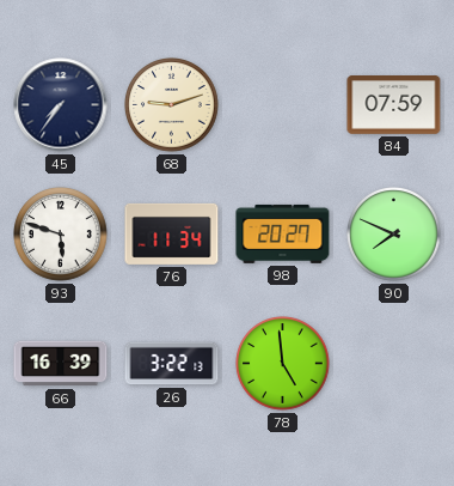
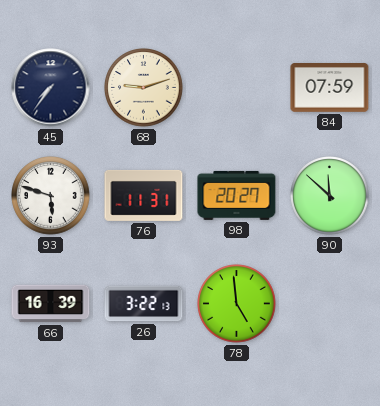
76: 11:34 -> 11:31 (144, 195)
90: 7:49 -> 11:52 (330, 196)
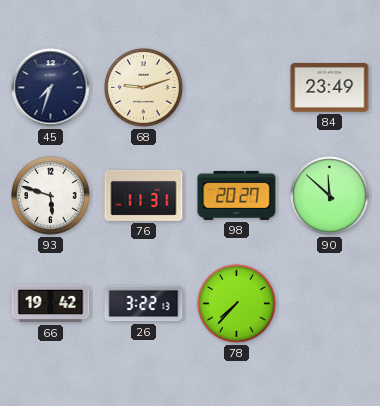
45: 7:36 -> 7:33 (51, 88)
84: 07:59 -> 23:49 (330, 88)
66: 16:39 -> 19:42 (51, 304)
78: 4:59 -> 7:37 (237, 304)
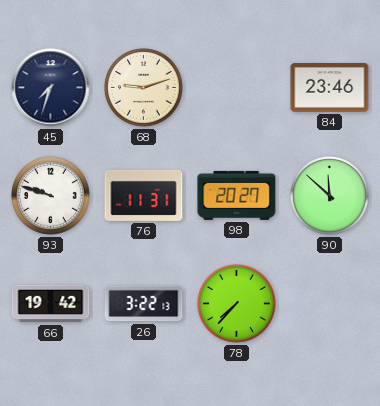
84: 23:49 -> 23:46 (330, 88)
93: 5:48 -> 9:48 (51, 196)
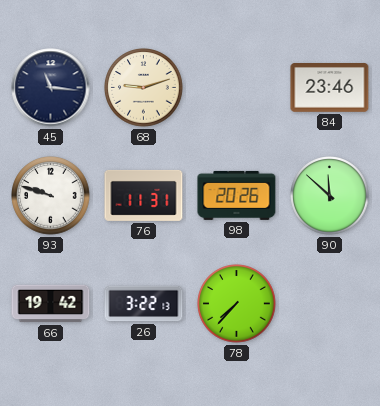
45: 7:33 -> 11:16 (51, 88)
98: 20:27 -> 20:26 (237, 195)
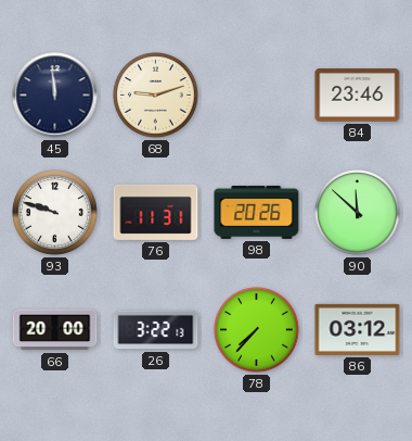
45: 11:16 -> 11:59 (55, 96)
66: 19:42 -> 20:00 (55, 330)
86: none -> 03:12 (358, 329)
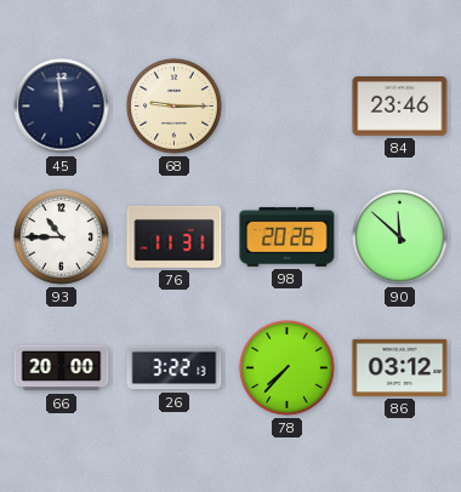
68: 9:12 -> 9:15 (175, 107)
93: 9:48 -> 10:45 (62, 238)
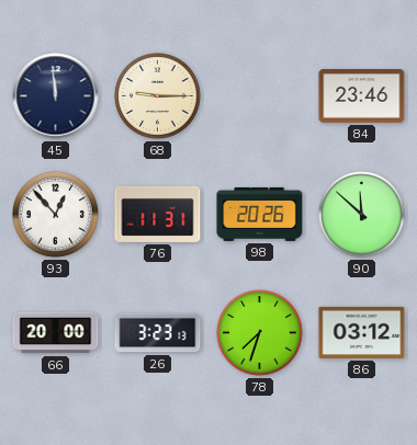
93: 10:45 -> 12:53 (56, 215)
26: 3:22 -> 3:23 (158, 333)
78: 7:37 -> 7:33 (260, 333)
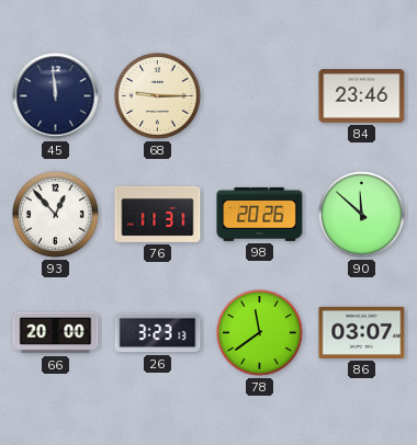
78: 7:33 -> 11:39 (260, 333)
86: 03:12 -> 03:07 (362, 332)
